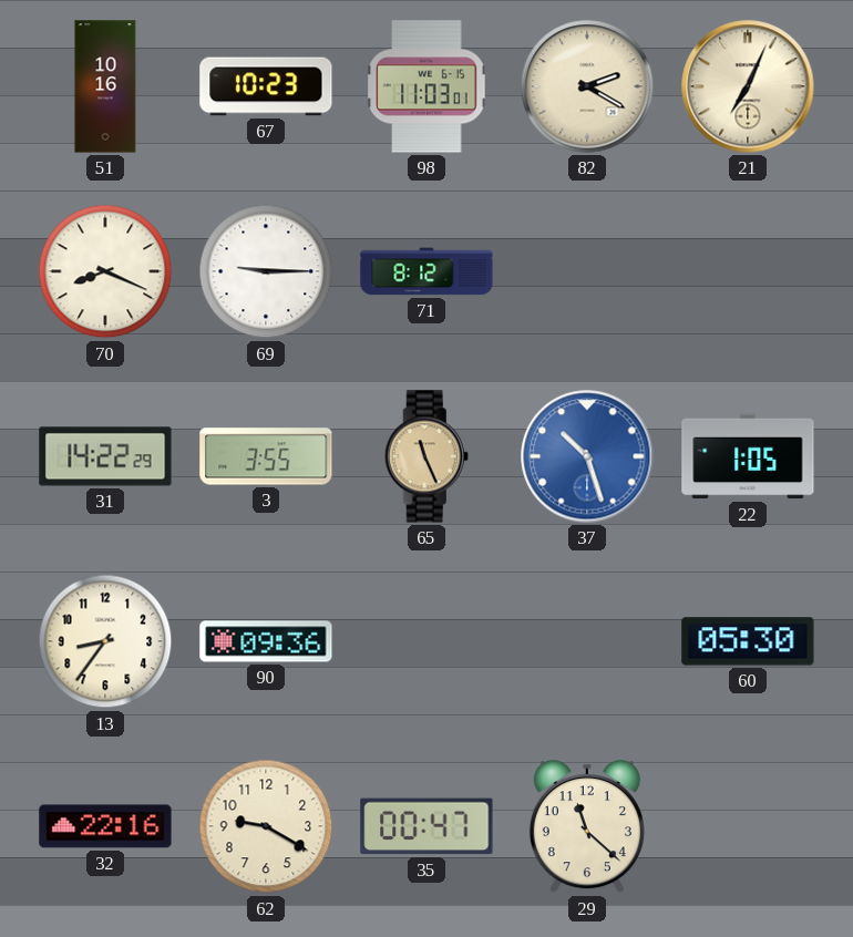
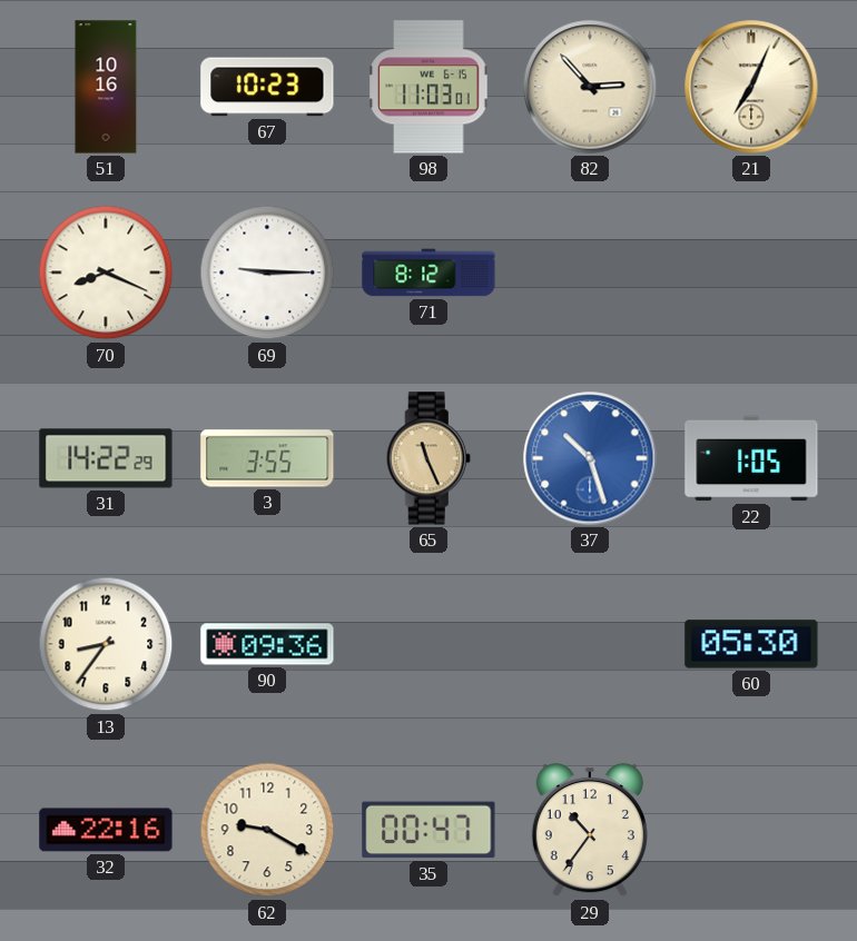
82: 2:20 -> 2:53 (590, 87)
29: 11:22 -> 10:36 (590, 831)
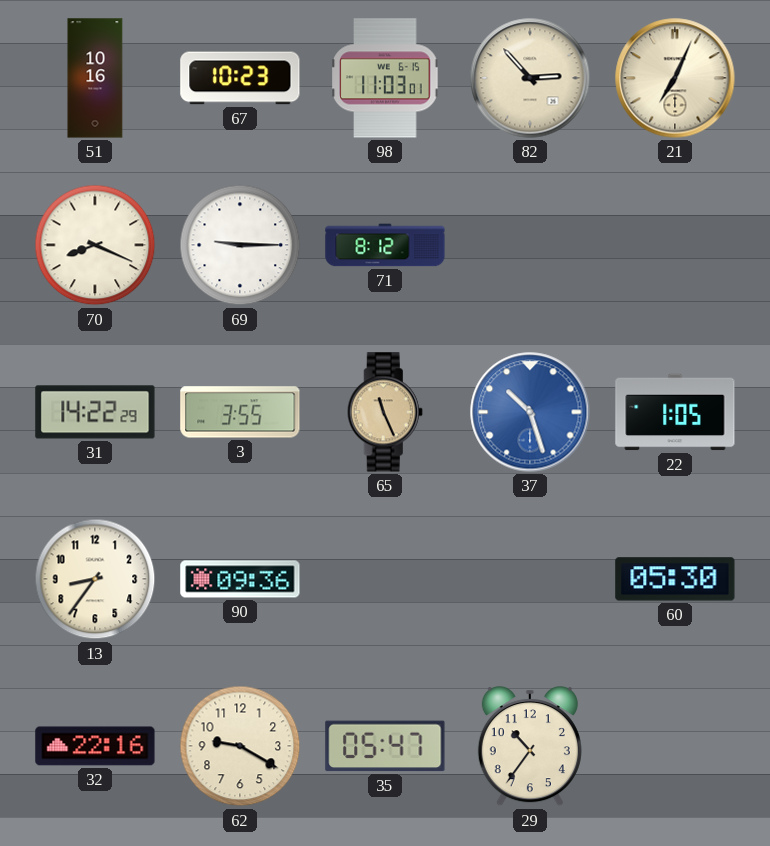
35: 00:47 -> 05:47 (385, 746)
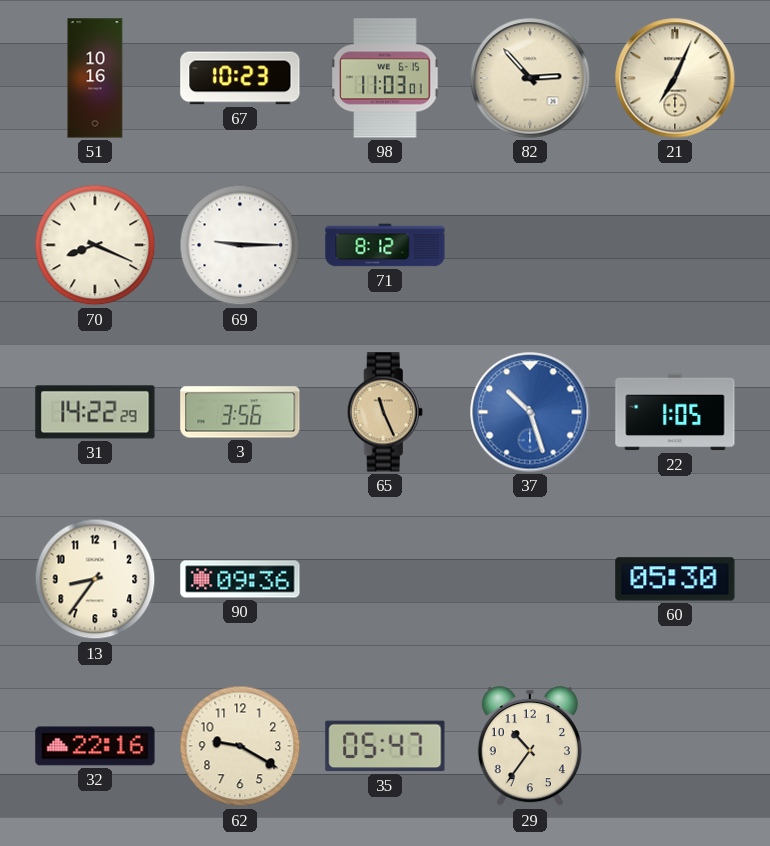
3: 3:55 -> 3:56 (240, 412)
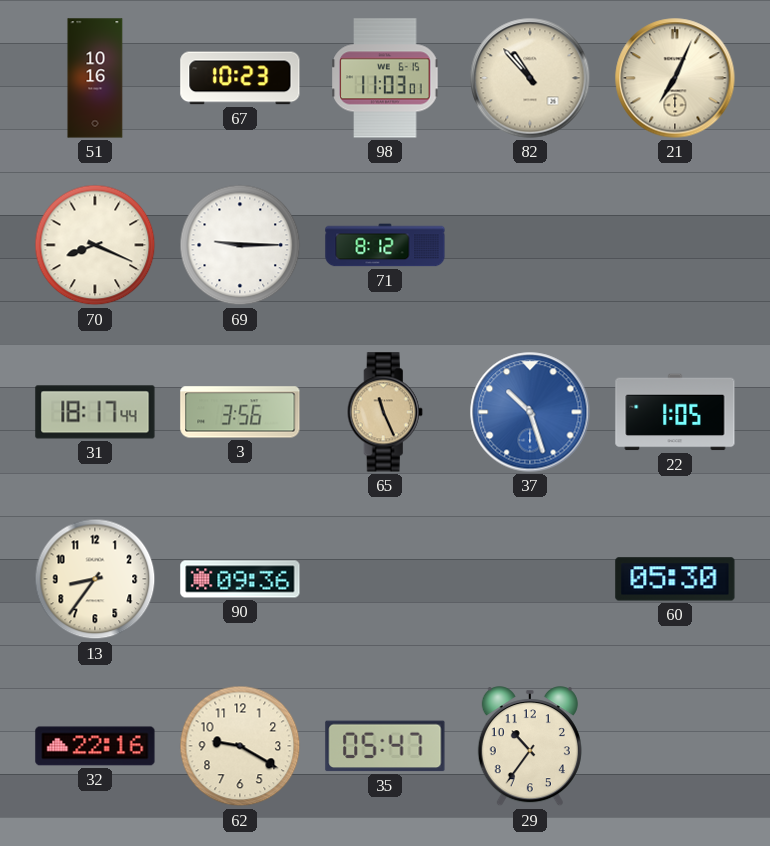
82: 2:53 -> 10:53 (530, 78)
31: 14:22 -> 18:17 (95, 412)
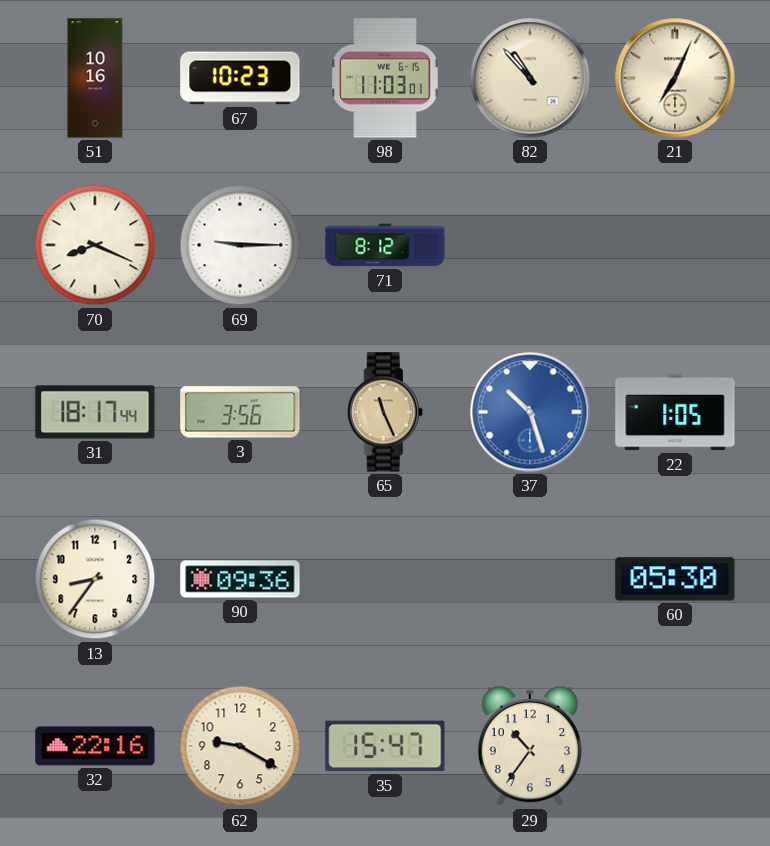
35: 05:47 -> 15:47 (385, 746)
